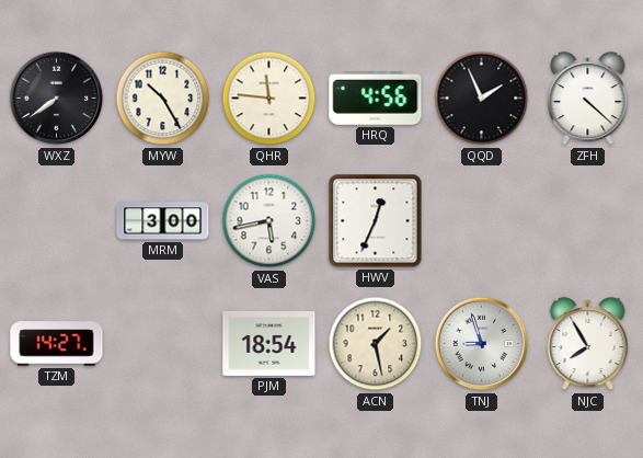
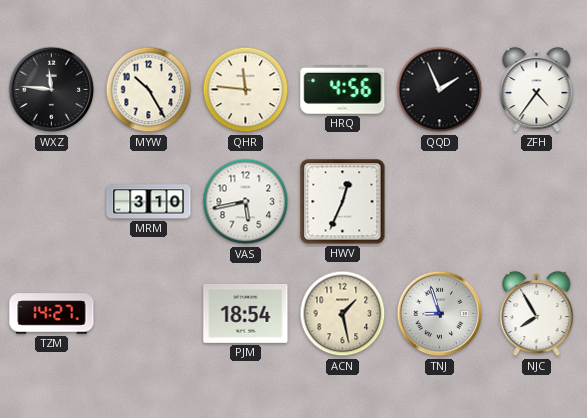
WXZ: 7:39 -> 11:46 (52, 90)
ZFH: 4:22 -> 4:36 (537, 90)
MRM: 3:00 -> 3:10 (149, 202)
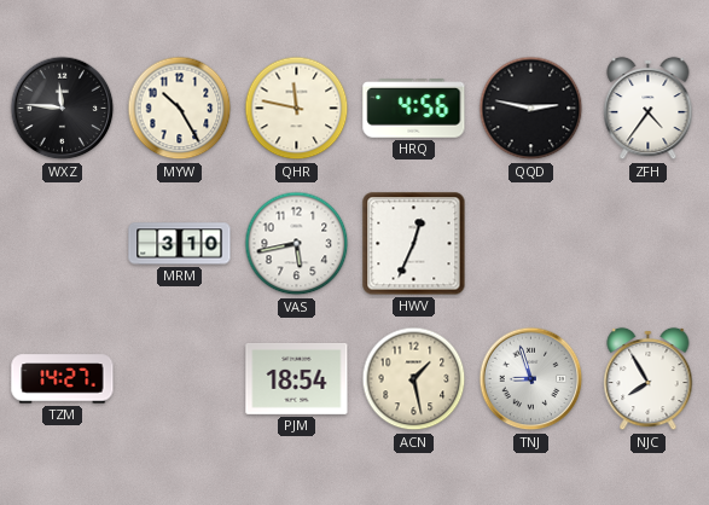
QHR: 11:46 -> 11:47 (297, 109)
QQD: 1:56 -> 2:47 (531, 109)
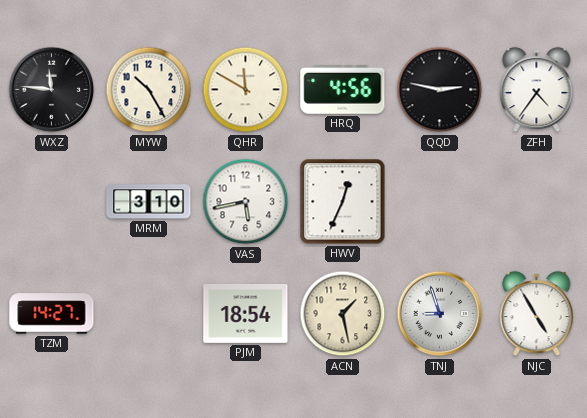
QHR: 11:47 -> 11:50 (246, 90)
NJC: 7:55 -> 4:55 (537, 314)
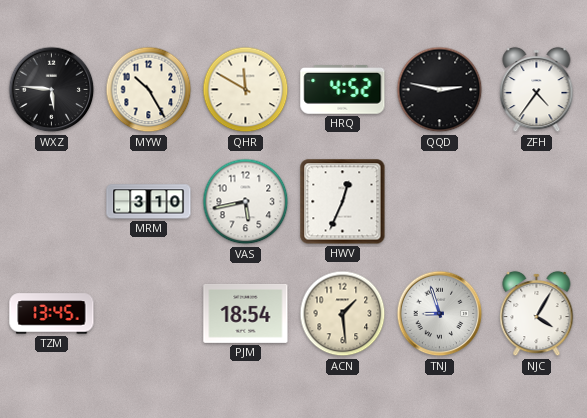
WXZ: 11:46 -> 5:46 (52, 90)
HRQ: 4:56 -> 4:52 (343, 90)
TZM: 14:27 -> 13:45 (52, 314)
ACN: 1:28 -> 1:29 (343, 314)
NJC: 4:55 -> 4:05 (537, 314)
